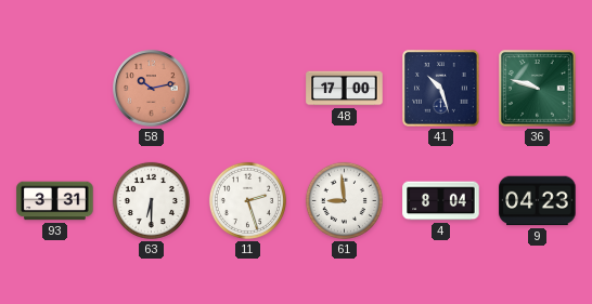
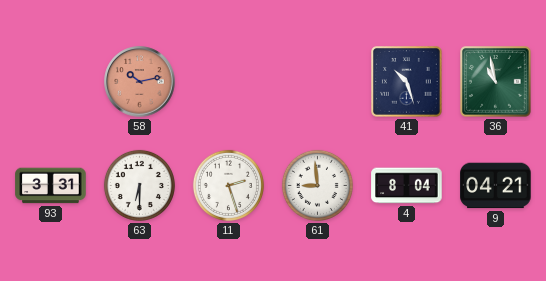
48: 17:00 -> none (345, 89)
36: 9:48 -> 10:58 (496, 82)
9: 04:23 -> 04:21 (496, 186)
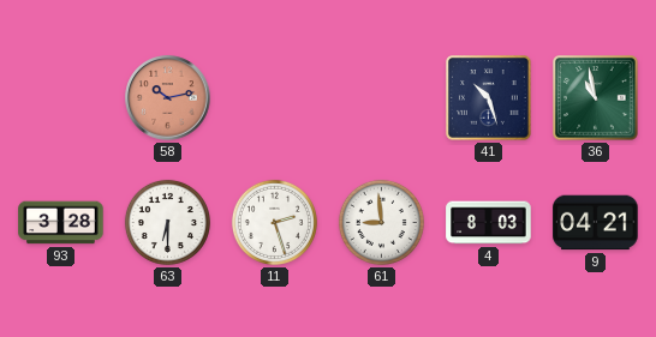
93: 3:31 -> 3:28 (61, 223)
4: 8:04 -> 8:03 (489, 223)
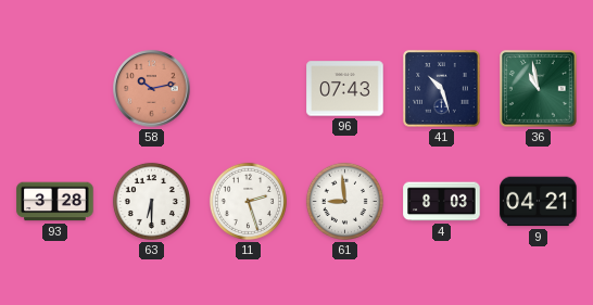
96: none -> 07:43 (345, 89)
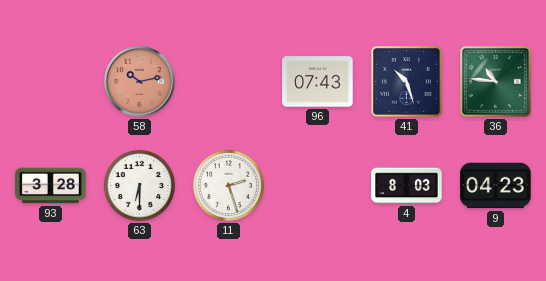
36: 10:58 -> 10:46 (496, 82)
61: 8:59 -> none (344, 201)
9: 04:21 -> 04:23 (496, 186)
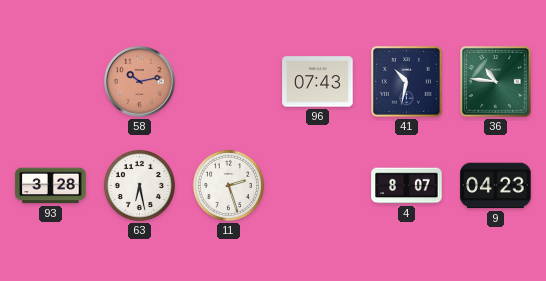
41: 10:27 -> 10:32 (407, 82)
63: 6:30 -> 6:28 (139, 185)
4: 8:03 -> 8:07 (407, 186)
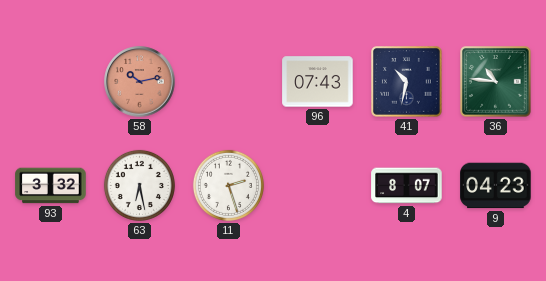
93: 3:28 -> 3:32 (51, 186)
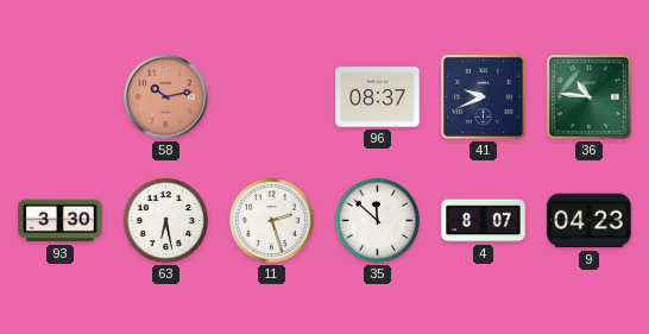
96: 07:43 -> 08:37 (378, 97)
41: 10:32 -> 9:41 (484, 97)
93: 3:32 -> 3:30 (61, 221)
35: none -> 11:52 (377, 220)
